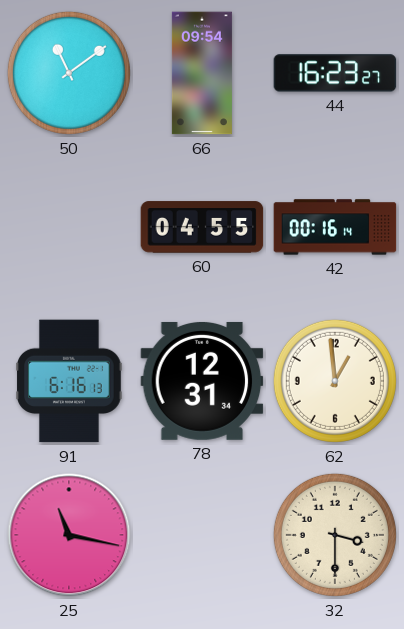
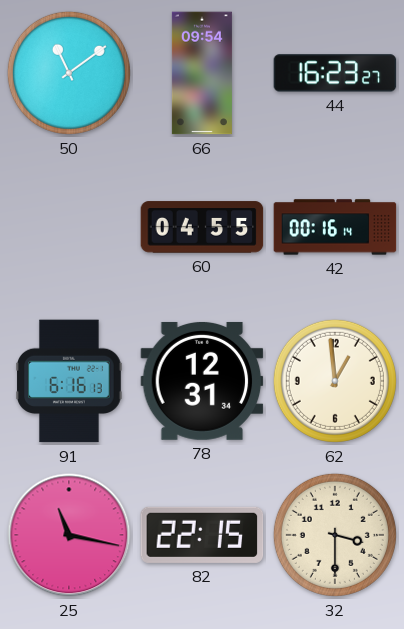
82: none -> 22:15 (202, 535)
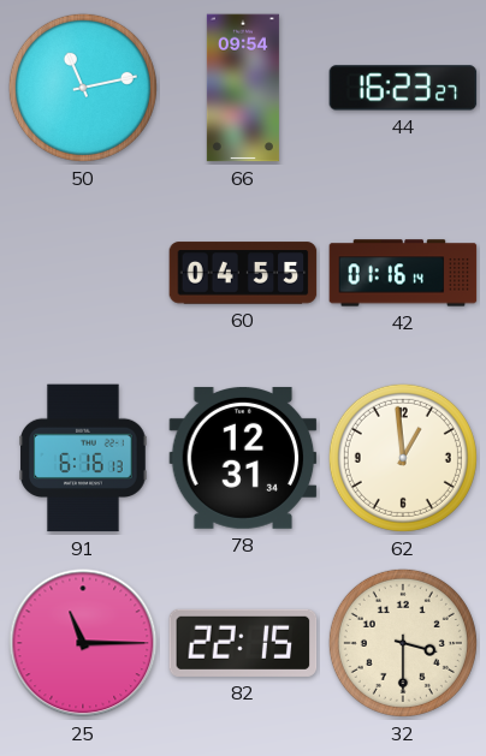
50: 11:09 -> 11:13 (83, 88)
42: 00:16 -> 01:16 (403, 273)
25: 11:17 -> 11:15 (83, 643)
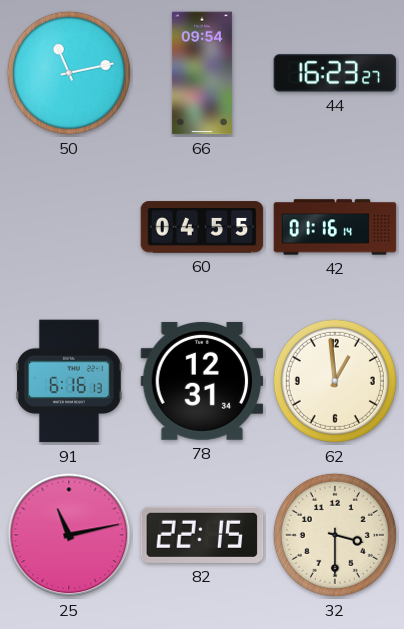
25: 11:15 -> 11:13 (69, 535)
